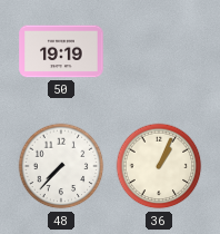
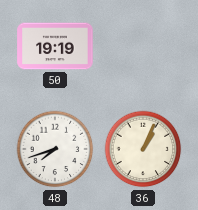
48: 7:37 -> 7:42 (55, 149)
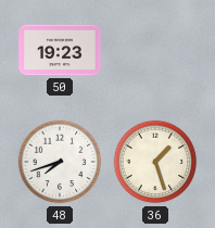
50: 19:19 -> 19:23 (60, 50)
36: 1:04 -> 1:27 (155, 162)
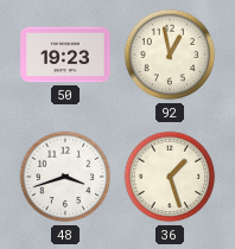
92: none -> 12:58 (170, 55)
48: 7:42 -> 3:42 (65, 177)
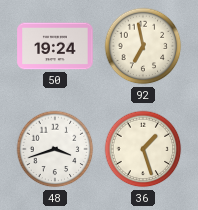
50: 19:23 -> 19:24 (55, 46)
92: 12:58 -> 6:58 (143, 46)
